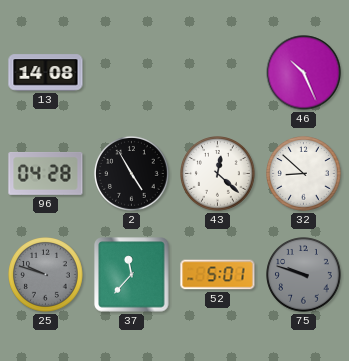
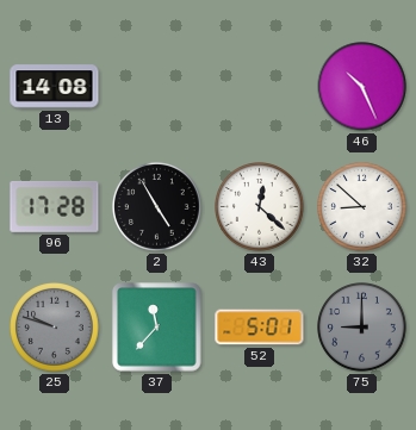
96: 04:28 -> 17:28 (55, 207)
75: 9:48 -> 9:00 (362, 328)
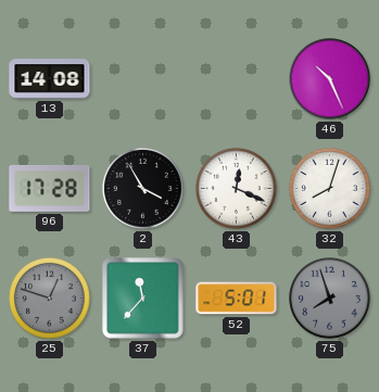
2: 4:55 -> 3:55 (143, 189)
43: 12:22 -> 12:19 (237, 189)
32: 8:52 -> 8:03 (330, 189)
25: 9:48 -> 12:48 (50, 299)
75: 9:00 -> 7:57 (330, 299)
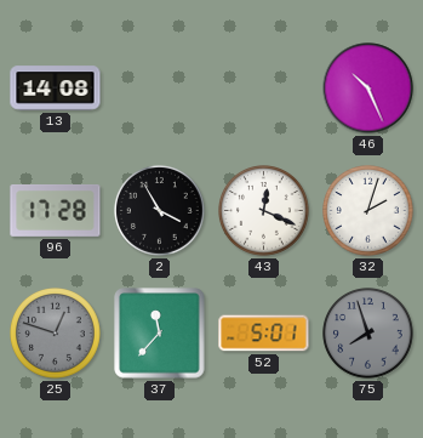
32: 8:03 -> 2:03 (368, 211)
